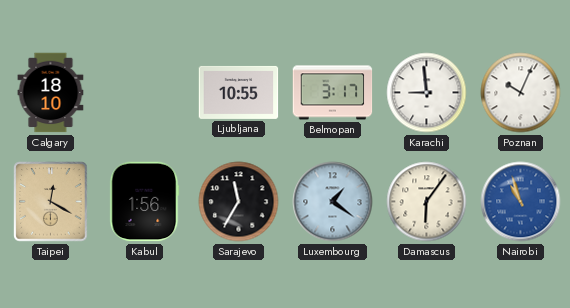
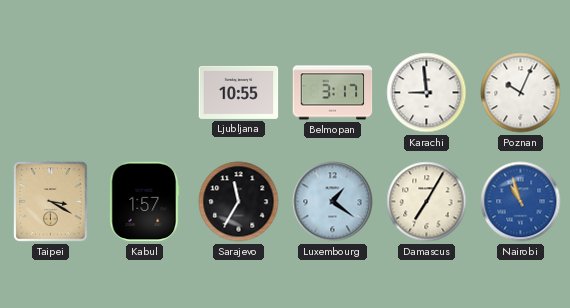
Calgary: 18:10 -> none (51, 93)
Taipei: 12:20 -> 3:20 (51, 202)
Kabul: 1:56 -> 1:57 (145, 202)
Damascus: 6:06 -> 7:05 (427, 202)
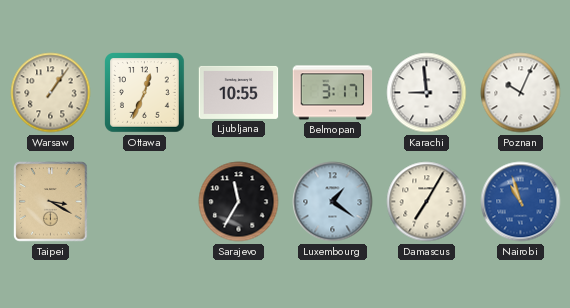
Warsaw: none -> 1:06 (51, 93)
Ottawa: none -> 12:34 (145, 93)
Kabul: 1:57 -> none (145, 202)
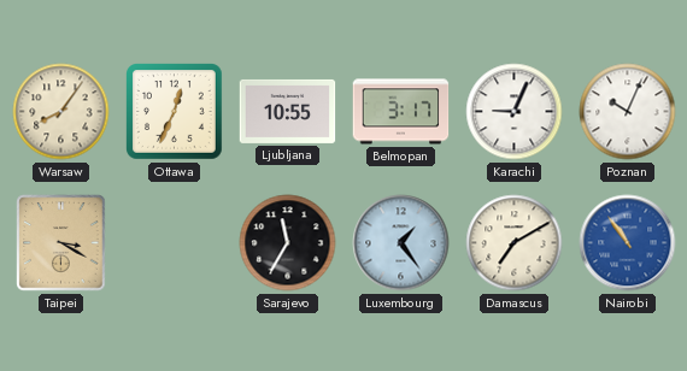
Warsaw: 1:06 -> 8:06 (61, 112)
Karachi: 8:59 -> 9:04 (515, 112)
Luxembourg: 1:21 -> 1:24 (401, 243)
Damascus: 7:05 -> 7:10 (515, 243)
Nairobi: 10:57 -> 10:54 (628, 243)
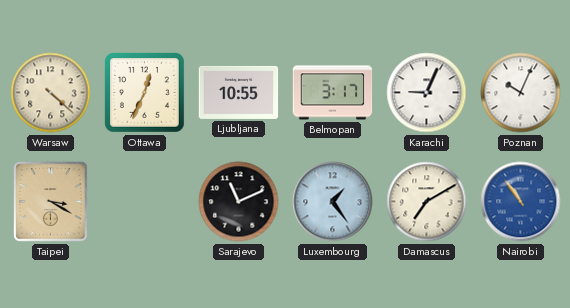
Warsaw: 8:06 -> 4:22 (51, 93)
Sarajevo: 11:35 -> 11:11 (239, 202)
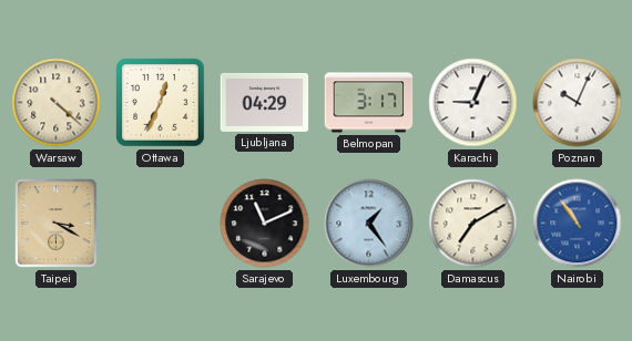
Ljubljana: 10:55 -> 04:29 (265, 102)
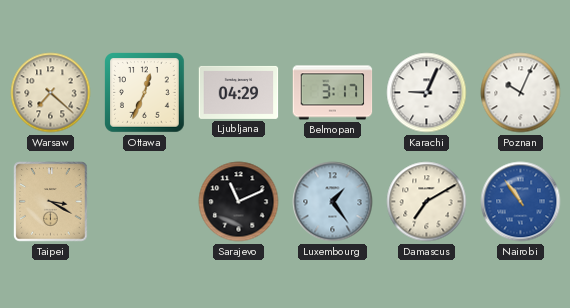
Warsaw: 4:22 -> 7:22 (51, 93)
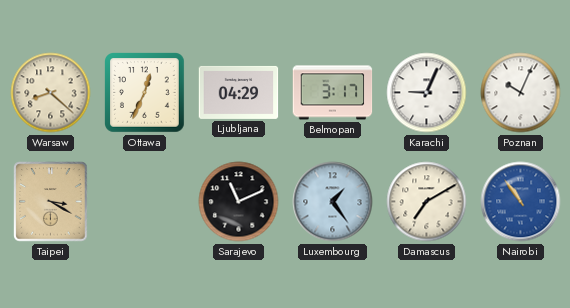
Warsaw: 7:22 -> 8:22 (51, 93)
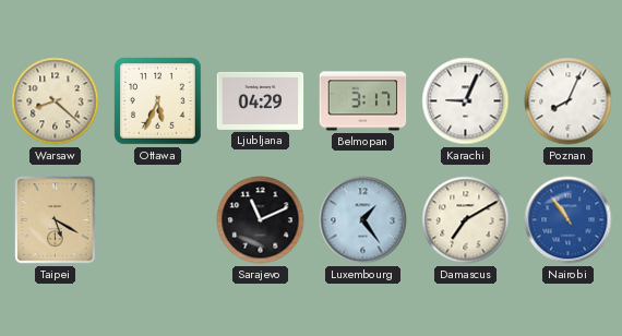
Ottawa: 12:34 -> 5:34 (158, 101)
Poznan: 10:04 -> 8:04 (569, 101)
Taipei: 3:20 -> 5:20 (56, 220)
